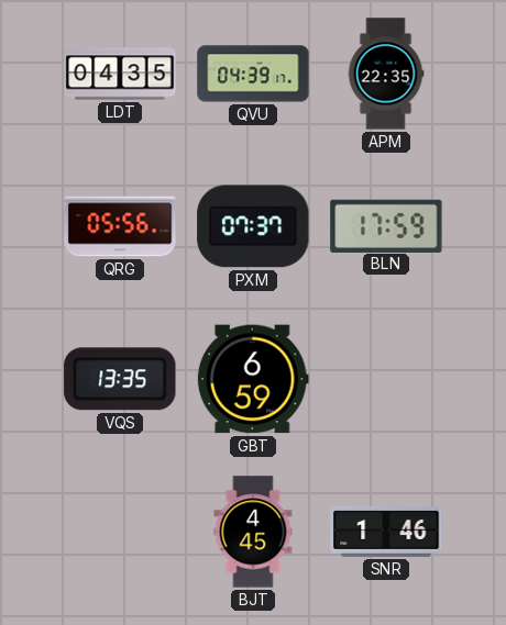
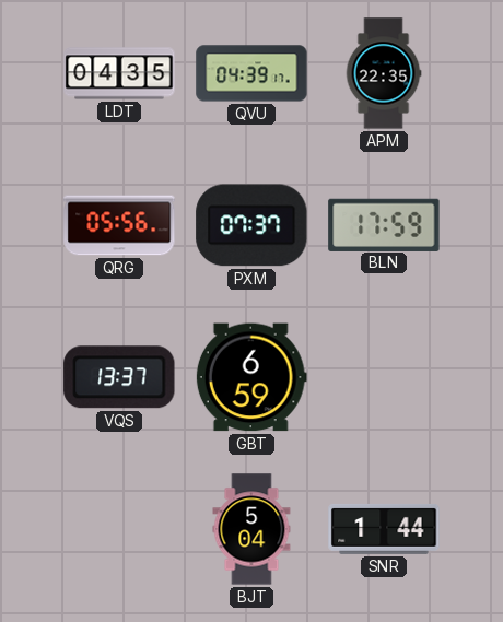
VQS: 13:35 -> 13:37 (119, 377)
BJT: 4:45 -> 5:04 (251, 529)
SNR: 1:46 -> 1:44 (384, 529)
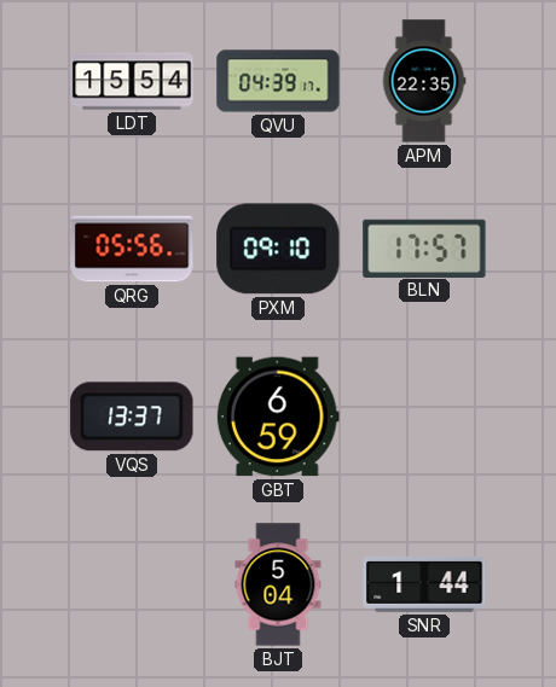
LDT: 04:35 -> 15:54 (132, 81)
PXM: 07:37 -> 09:10 (278, 249)
BLN: 17:59 -> 17:57 (424, 248)
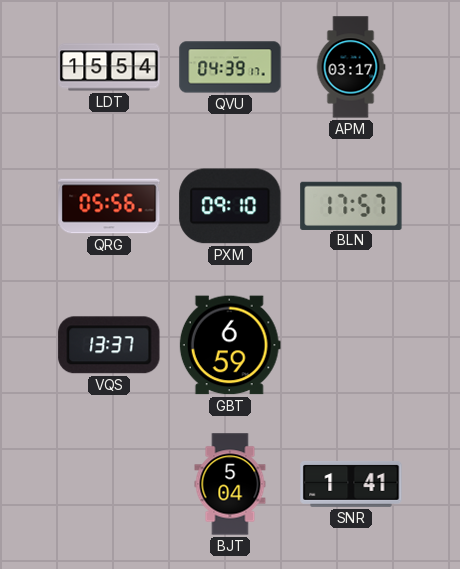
APM: 22:35 -> 03:17 (351, 67)
SNR: 1:44 -> 1:41 (351, 484)
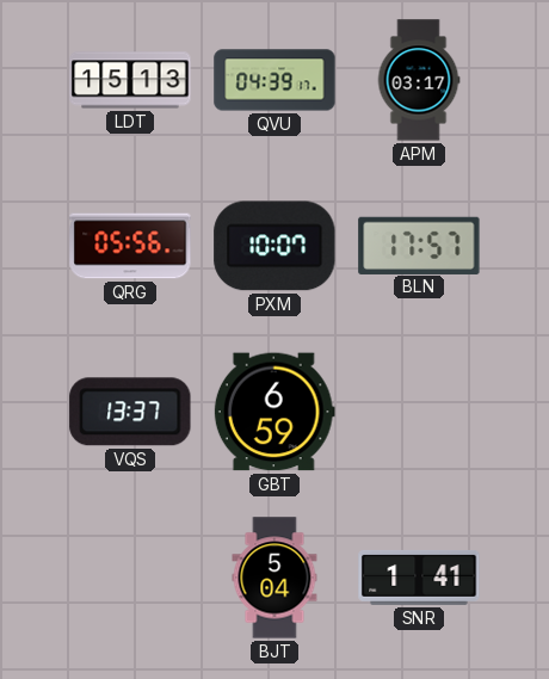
LDT: 15:54 -> 15:13 (130, 80)
PXM: 09:10 -> 10:07 (274, 246)
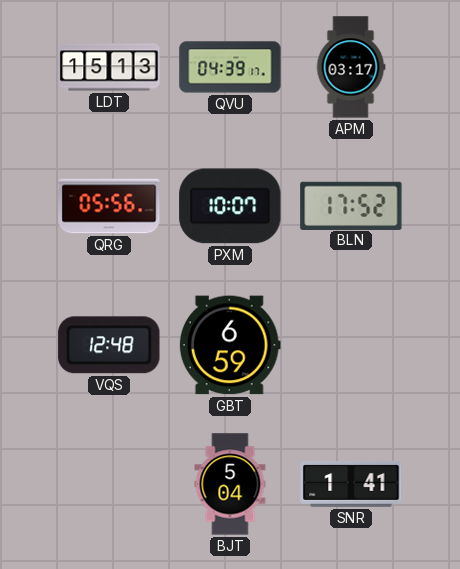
BLN: 17:57 -> 17:52 (351, 205)
VQS: 13:37 -> 12:48 (109, 345)
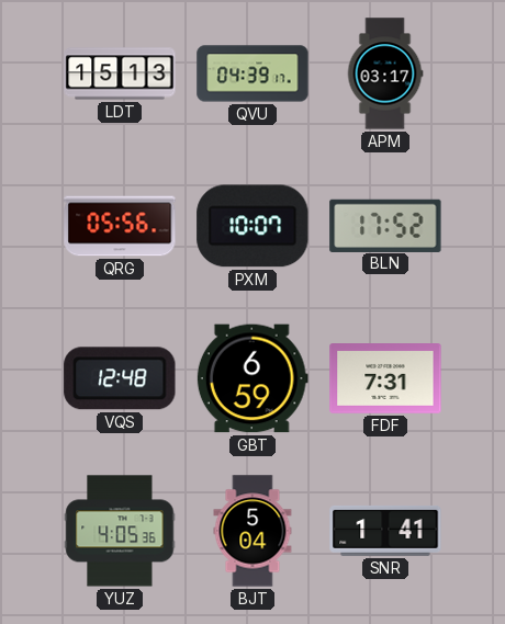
FDF: none -> 7:31 (385, 379)
YUZ: none -> 4:05 (120, 531)
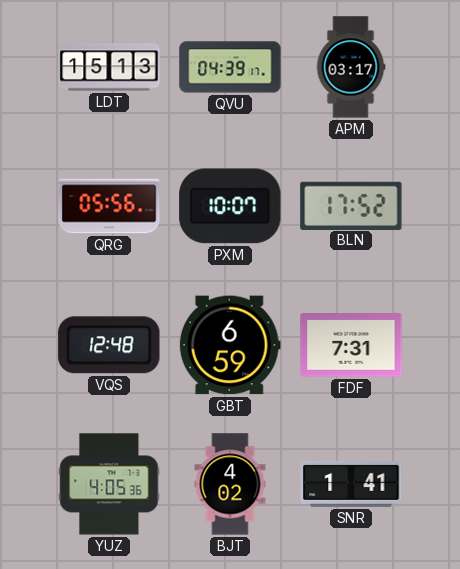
BJT: 5:04 -> 4:02 (230, 484)
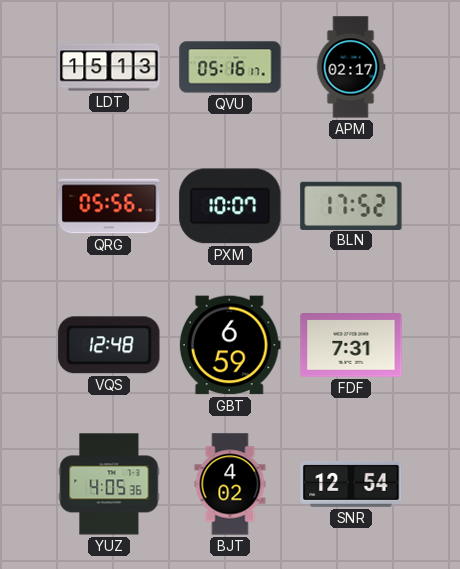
QVU: 04:39 -> 05:16 (230, 67)
APM: 03:17 -> 02:17 (351, 67)
SNR: 1:41 -> 12:54 (351, 484)
